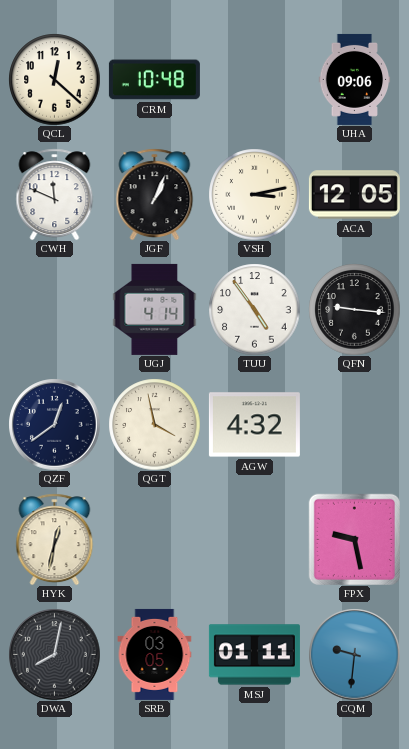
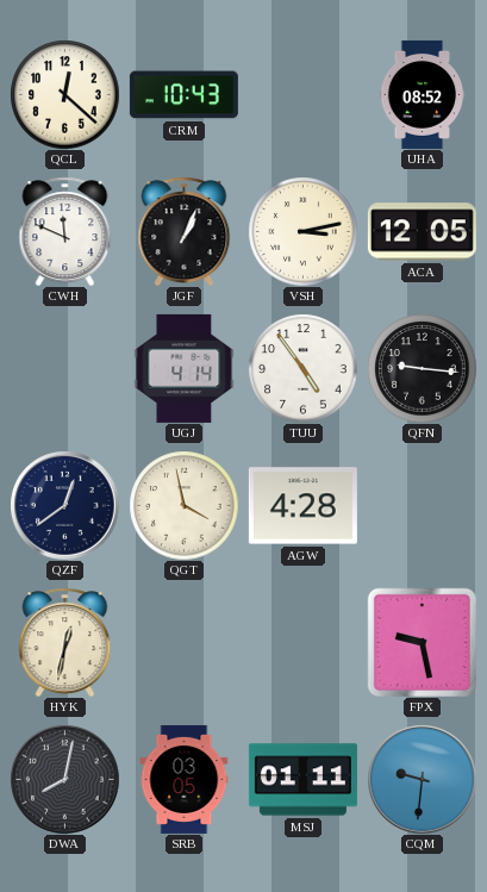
CRM: 10:48 -> 10:43 (183, 95)
UHA: 09:06 -> 08:52 (423, 94)
AGW: 4:32 -> 4:28 (302, 506)
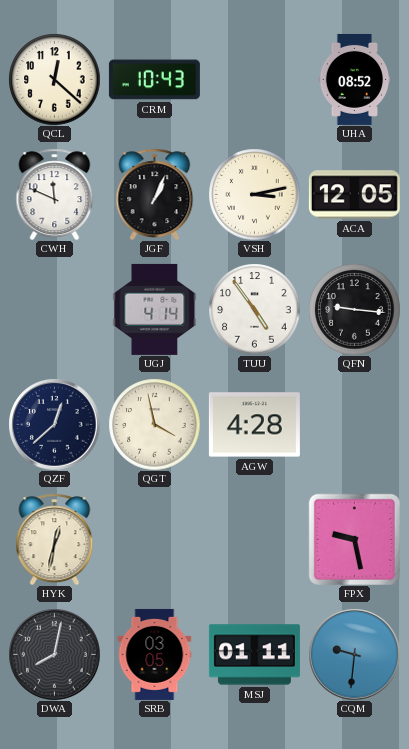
QZF: 12:39 -> 12:38 (54, 424)
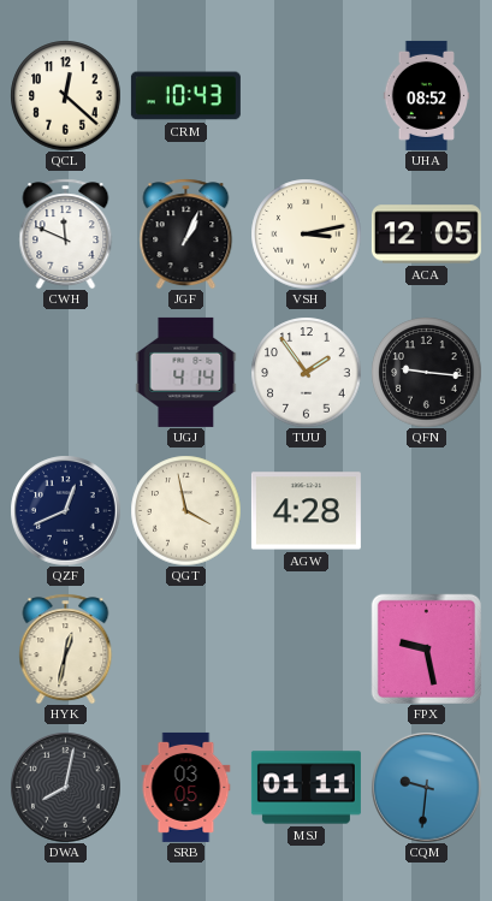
TUU: 4:54 -> 1:54 (306, 372)
QZF: 12:38 -> 12:41 (65, 510)
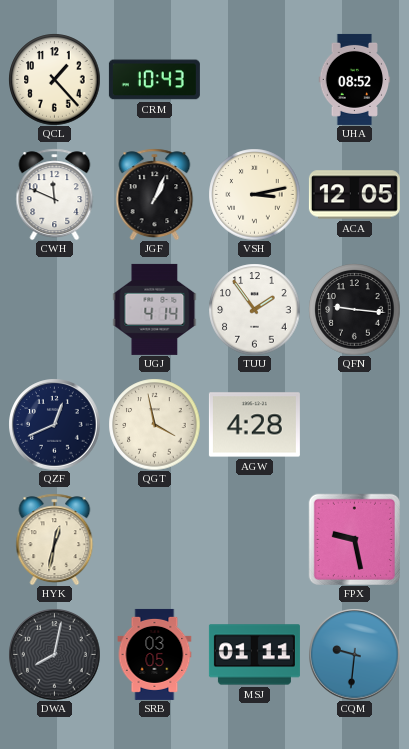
QCL: 12:22 -> 1:23 (54, 79)
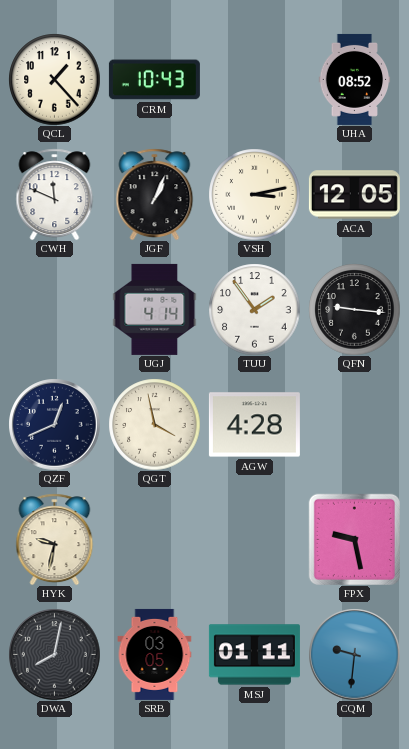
HYK: 12:32 -> 9:32 (55, 539)
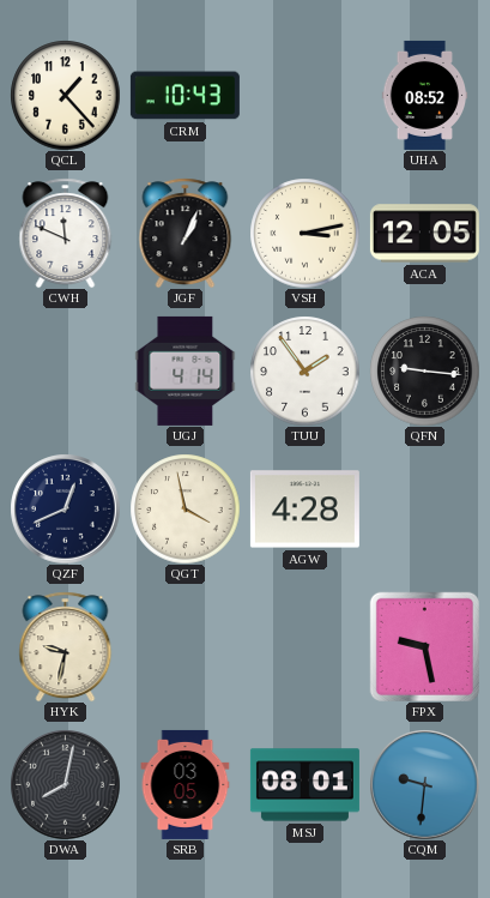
MSJ: 01:11 -> 08:01 (304, 785)
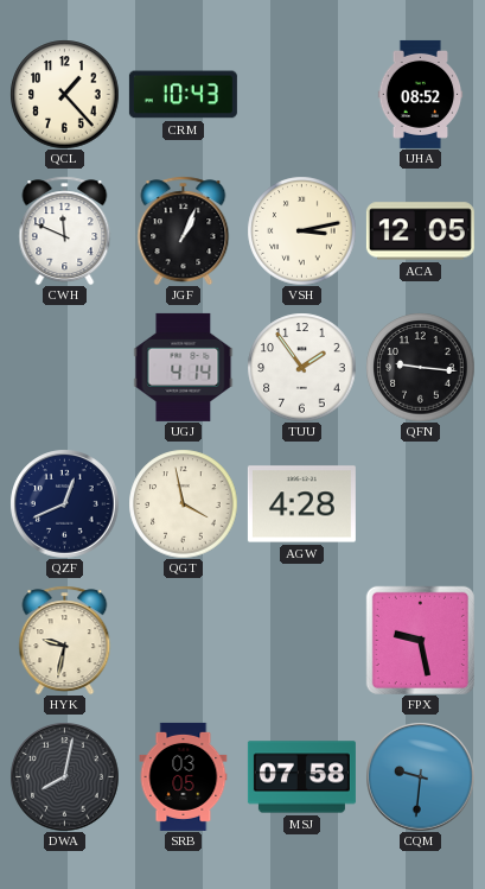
MSJ: 08:01 -> 07:58 (301, 777)
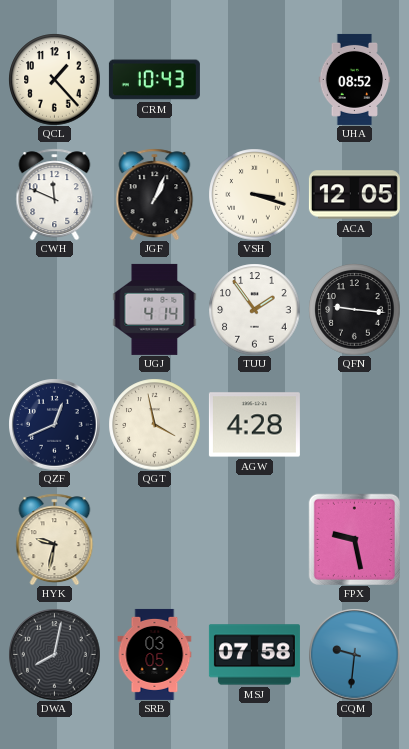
VSH: 3:13 -> 3:18 (254, 194)
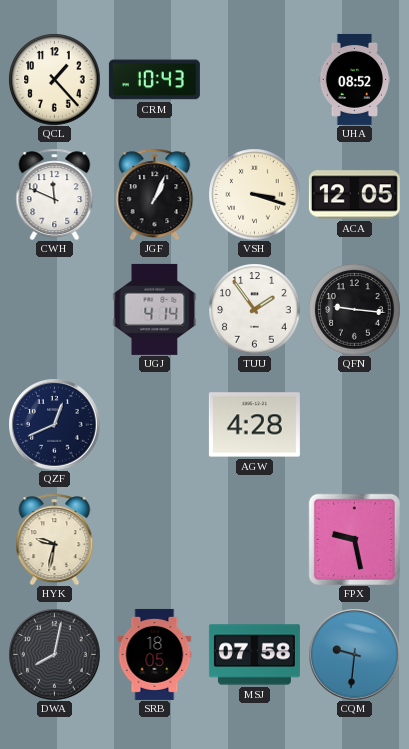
QGT: 3:58 -> none (154, 424)
SRB: 03:05 -> 18:05 (155, 654)
